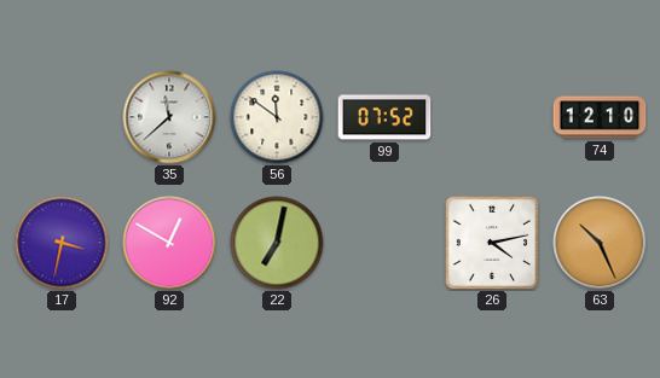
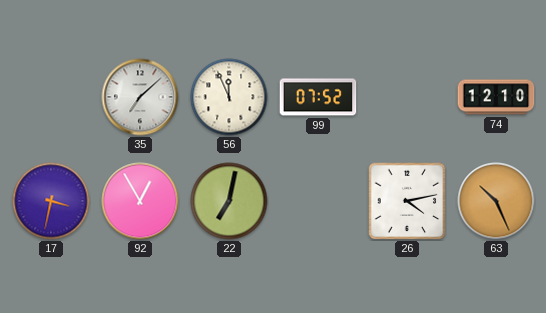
35: 11:38 -> 7:08 (140, 97)
56: 11:51 -> 11:56 (229, 97)
92: 12:50 -> 12:55 (140, 201)
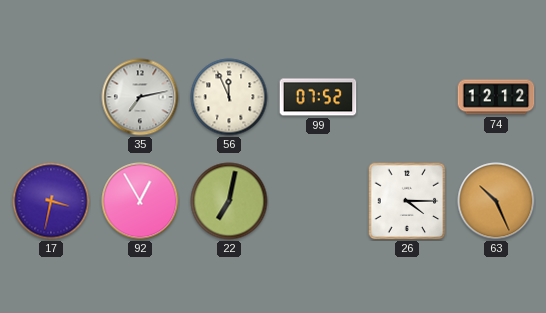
35: 7:08 -> 7:13 (140, 97)
74: 12:10 -> 12:12 (496, 97)
26: 4:13 -> 4:15 (407, 201)
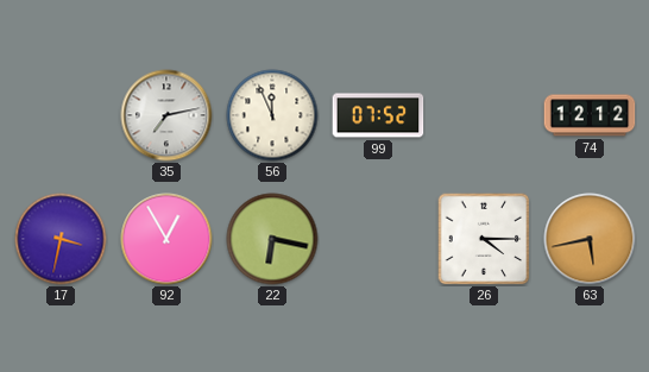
22: 7:02 -> 6:17 (272, 239)
63: 10:26 -> 5:43 (590, 239)
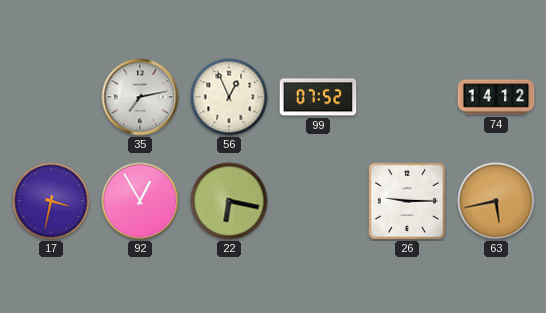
56: 11:56 -> 12:56 (229, 97)
74: 12:12 -> 14:12 (496, 97)
26: 4:15 -> 9:15 (407, 201)
